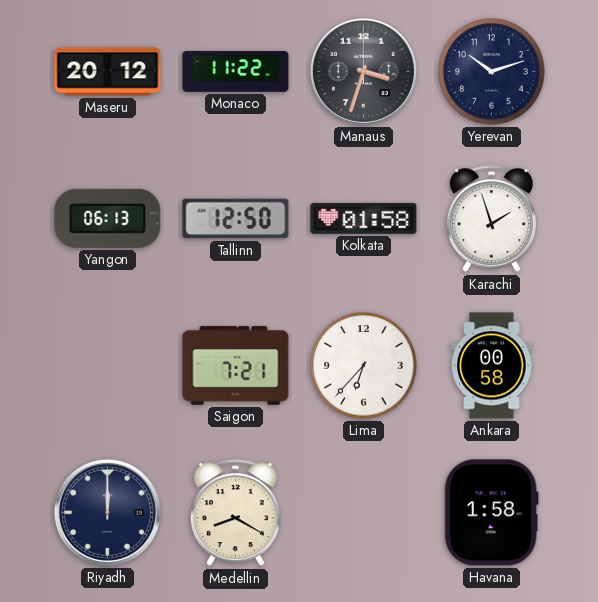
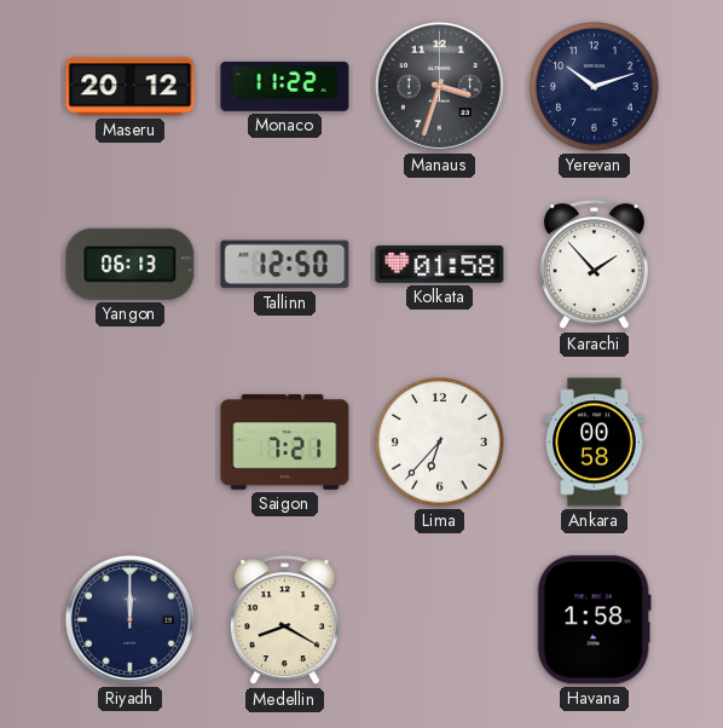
Karachi: 1:57 -> 1:53 (594, 265)
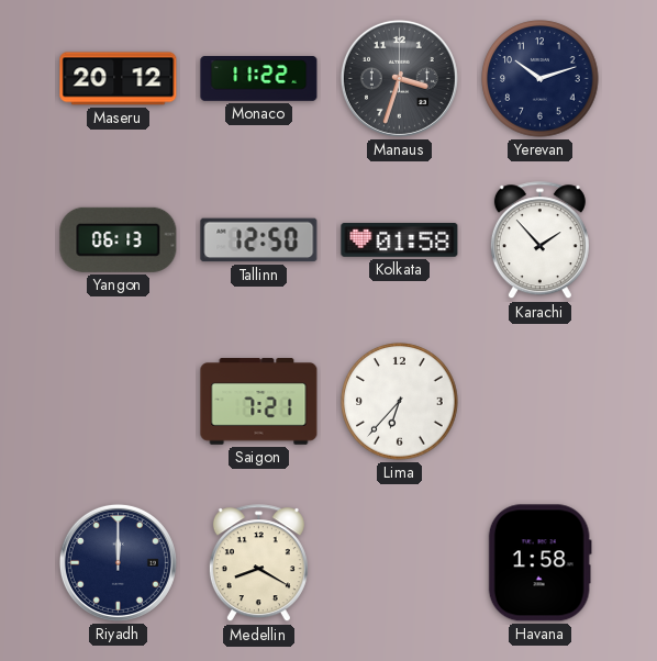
Ankara: 00:58 -> none (595, 443)
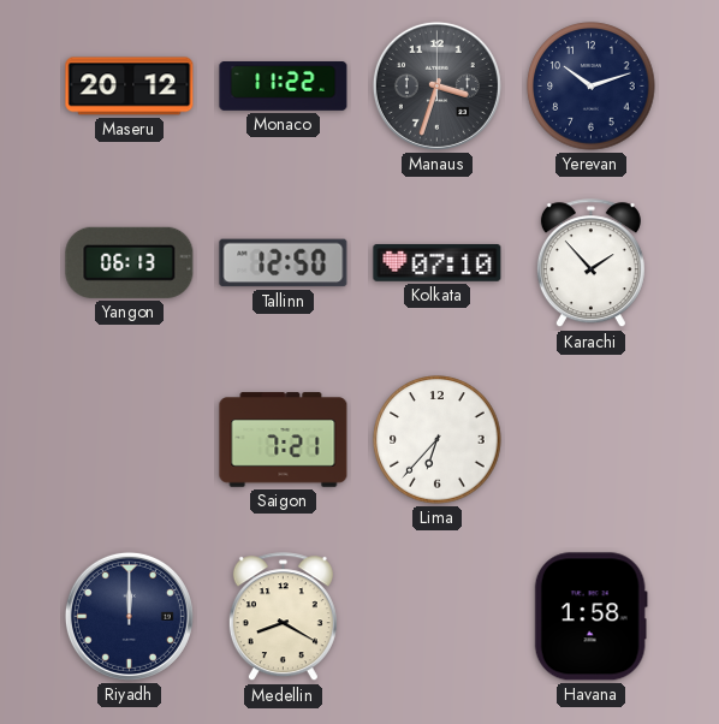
Kolkata: 01:58 -> 07:10 (438, 262)
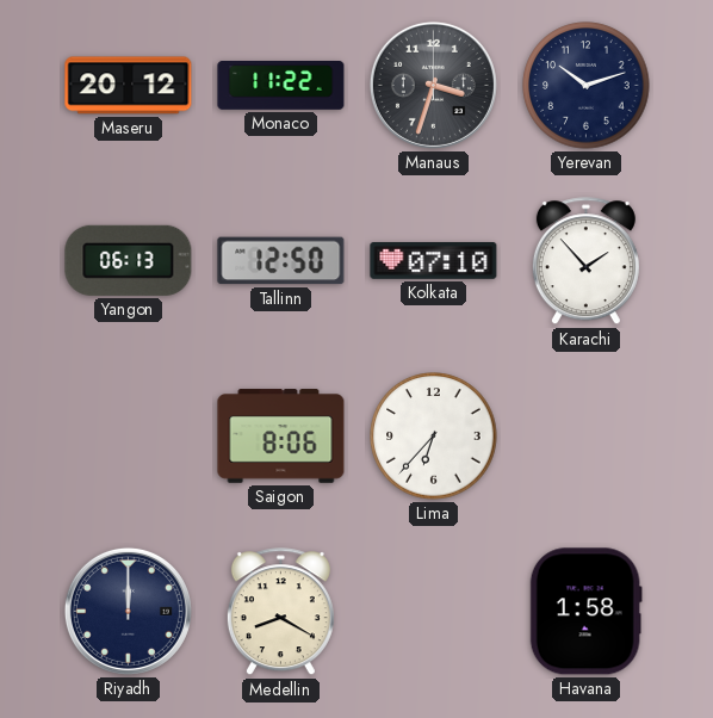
Saigon: 7:21 -> 8:06 (281, 437)
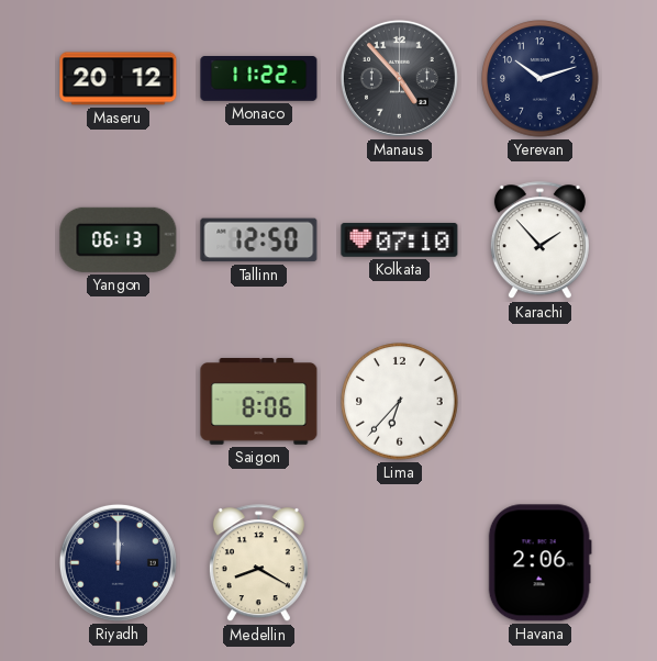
Manaus: 3:33 -> 4:53 (399, 78)
Havana: 1:58 -> 2:06 (539, 563)
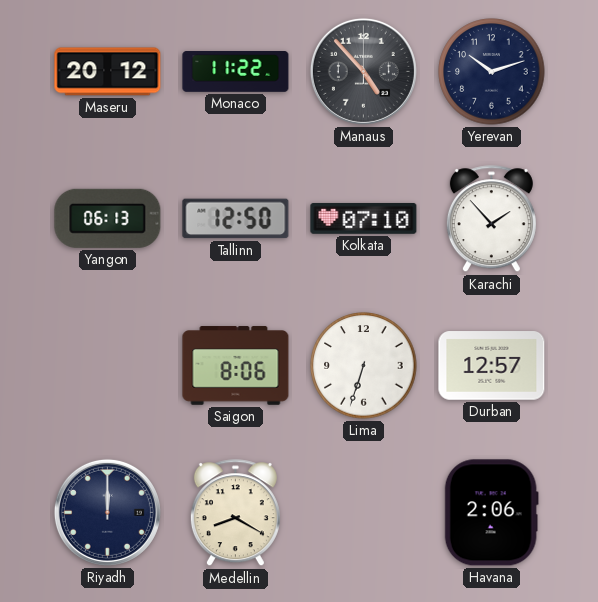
Lima: 6:37 -> 6:33 (364, 366)
Durban: none -> 12:57 (492, 366)
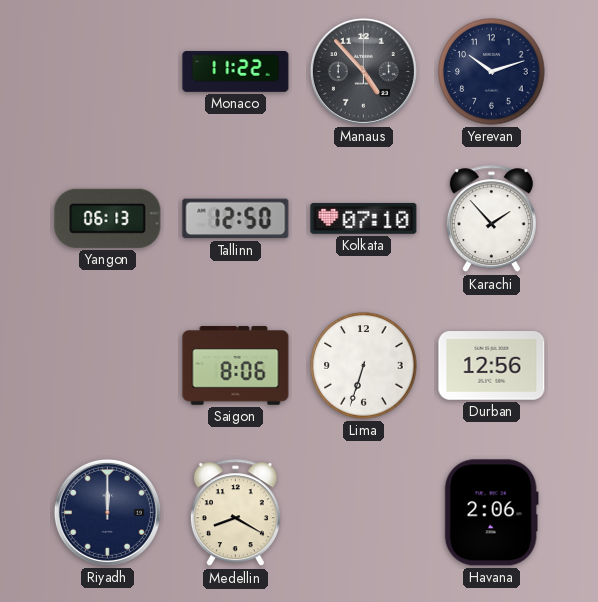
Maseru: 20:12 -> none (108, 72)
Durban: 12:57 -> 12:56 (492, 366)
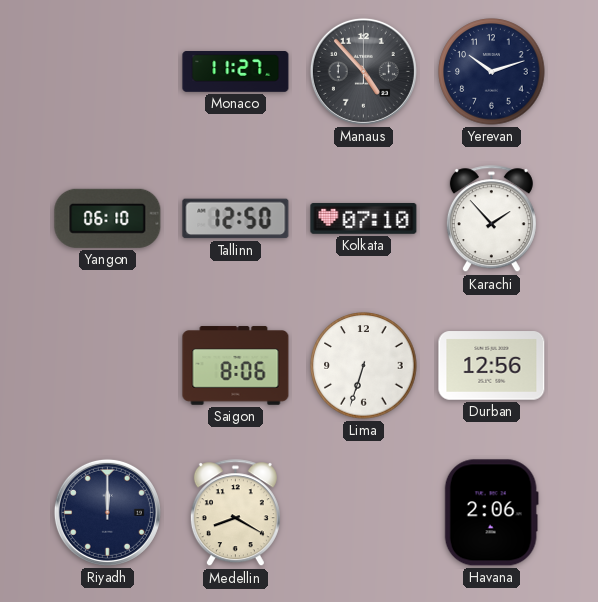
Monaco: 11:22 -> 11:27 (236, 72)
Yangon: 06:13 -> 06:10 (108, 218)
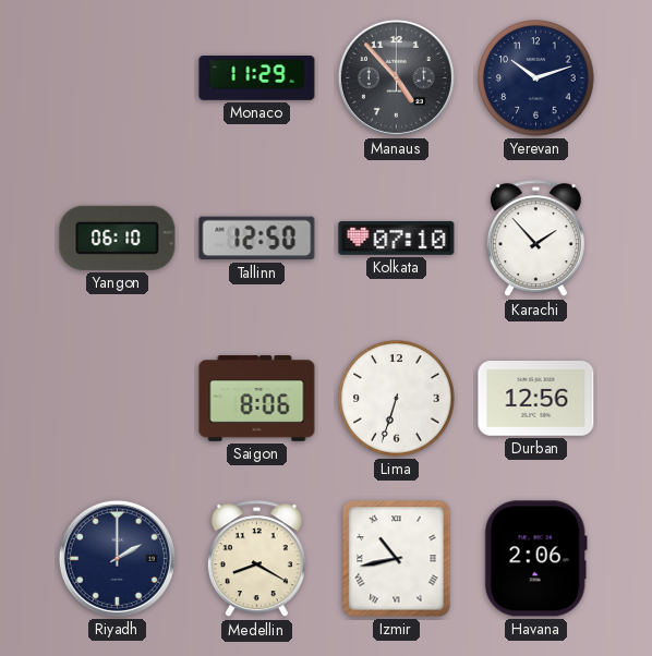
Monaco: 11:27 -> 11:29 (257, 78)
Riyadh: 12:00 -> 2:00 (117, 558)
Izmir: none -> 10:43 (397, 559)
